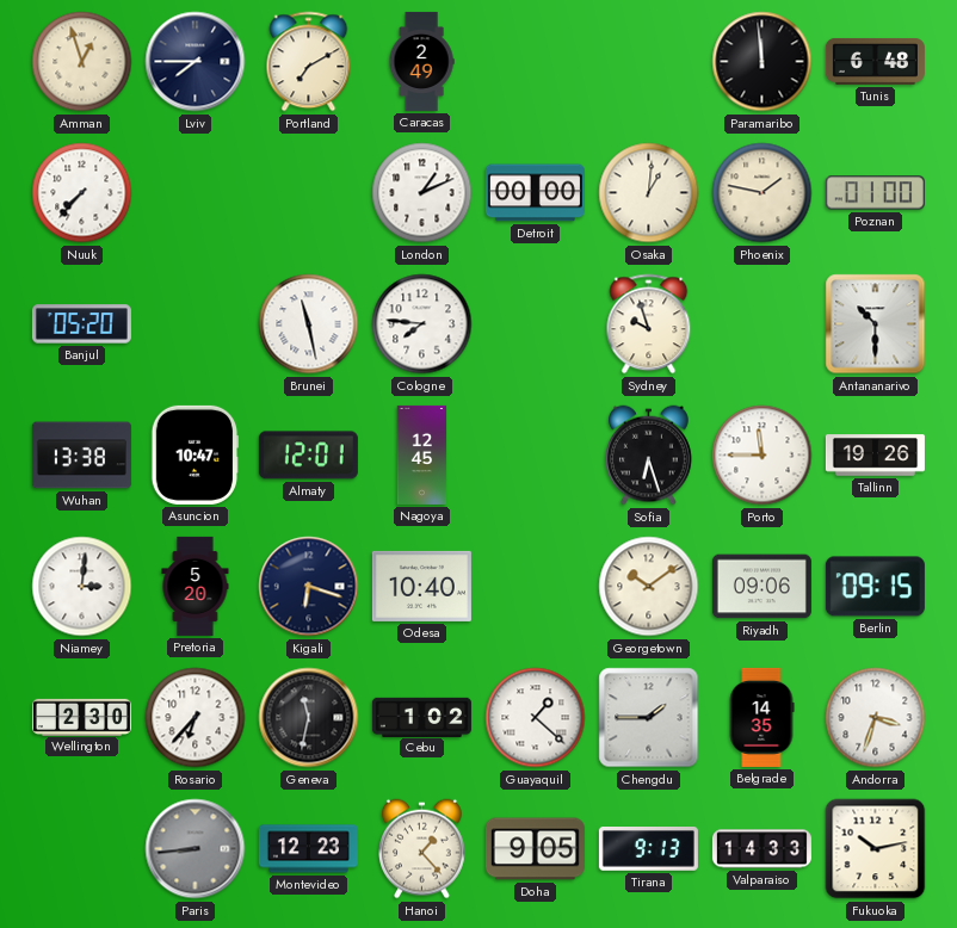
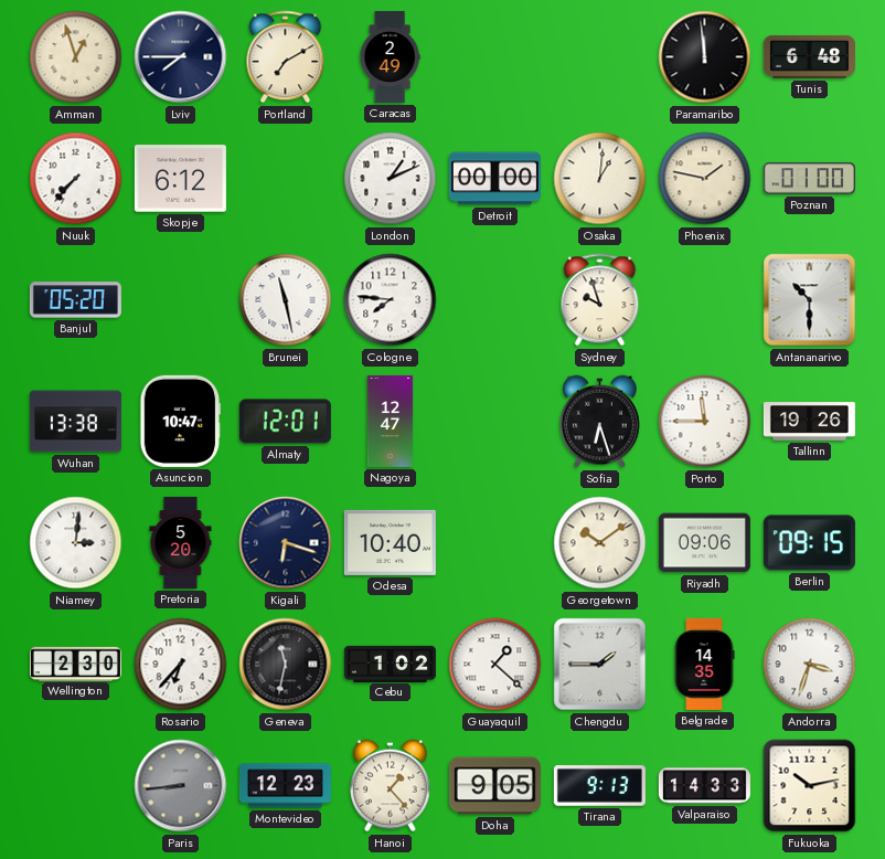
Skopje: none -> 6:12 (180, 179)
Nagoya: 12:45 -> 12:47 (391, 421)
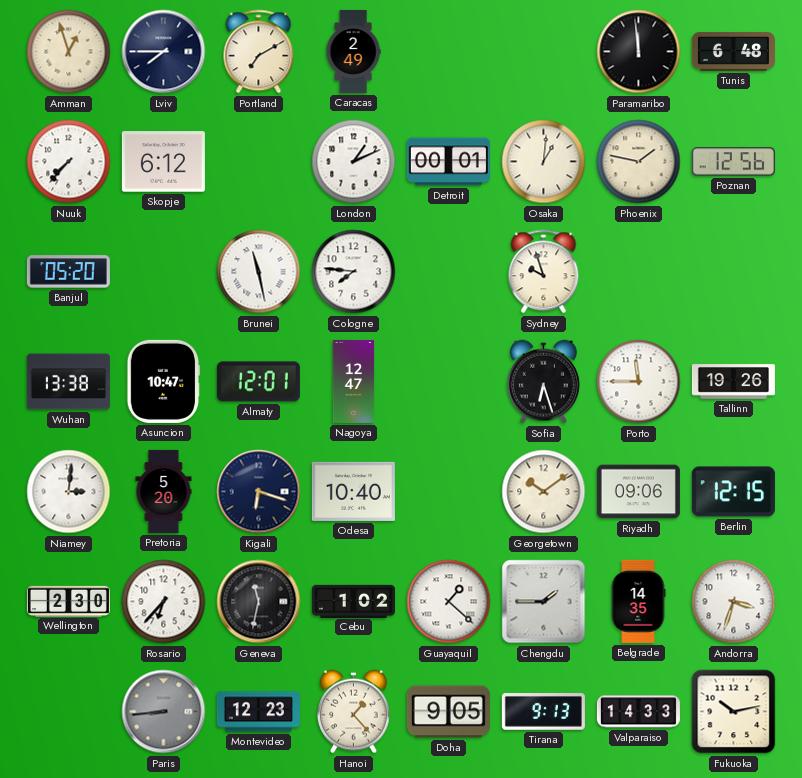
Detroit: 00:00 -> 00:01 (448, 162)
Poznan: 01:00 -> 12:56 (733, 162)
Antananarivo: 10:30 -> none (810, 300)
Berlin: 09:15 -> 12:15 (733, 492)
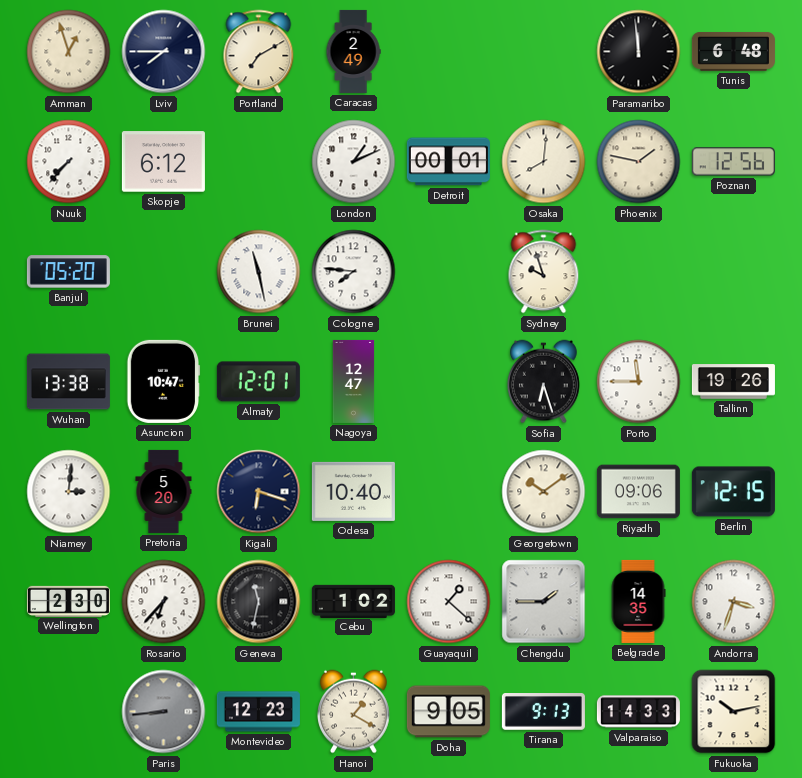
Osaka: 1:01 -> 8:01 (544, 162)
Hanoi: 1:23 -> 1:20 (354, 712)
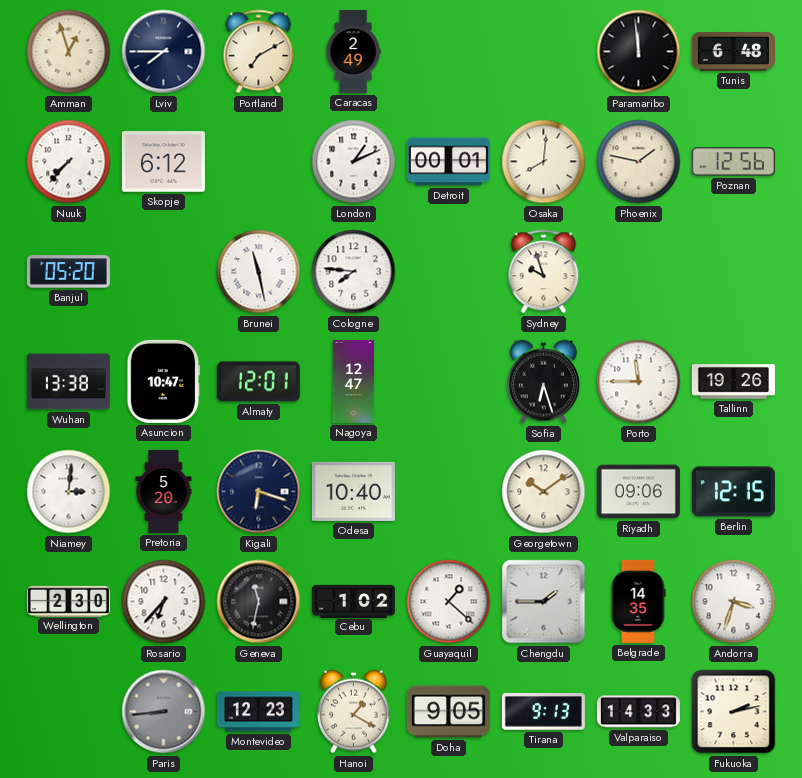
Fukuoka: 10:13 -> 2:13 (734, 712)
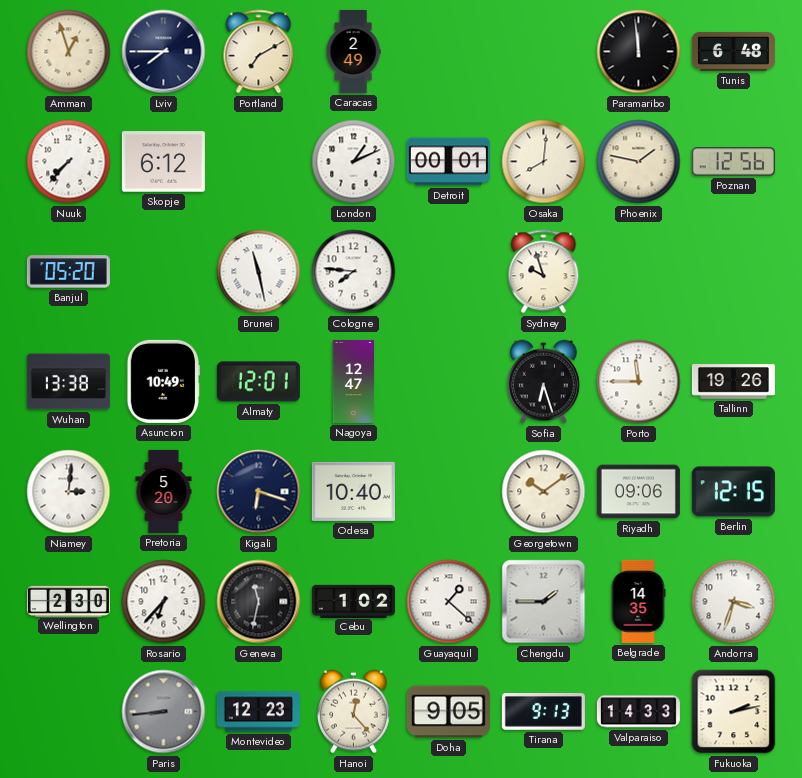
Asuncion: 10:47 -> 10:49 (164, 381)
Hanoi: 1:20 -> 12:23 (354, 712)
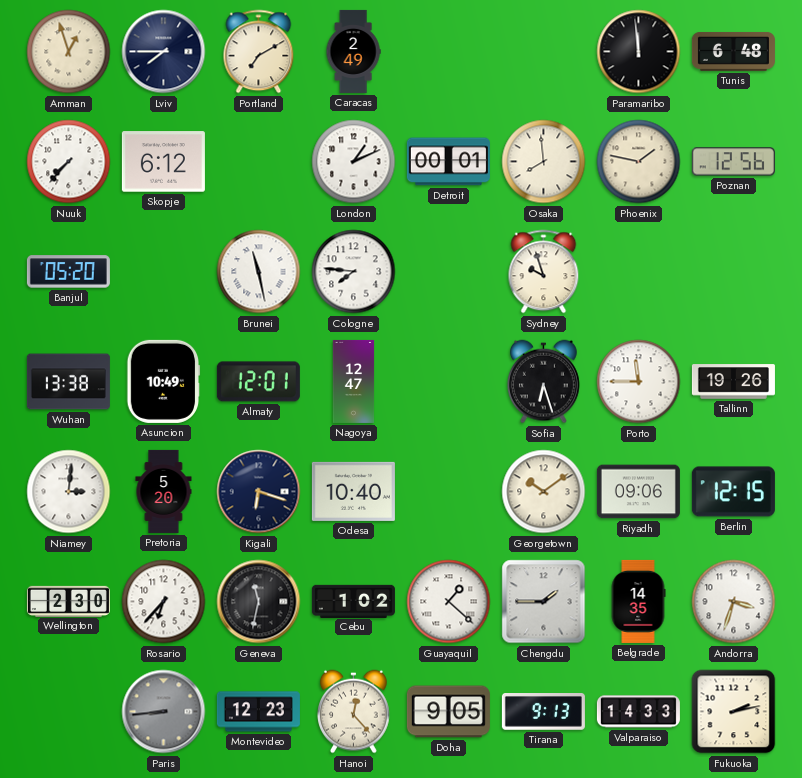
Osaka: 8:01 -> 7:59 (544, 162)
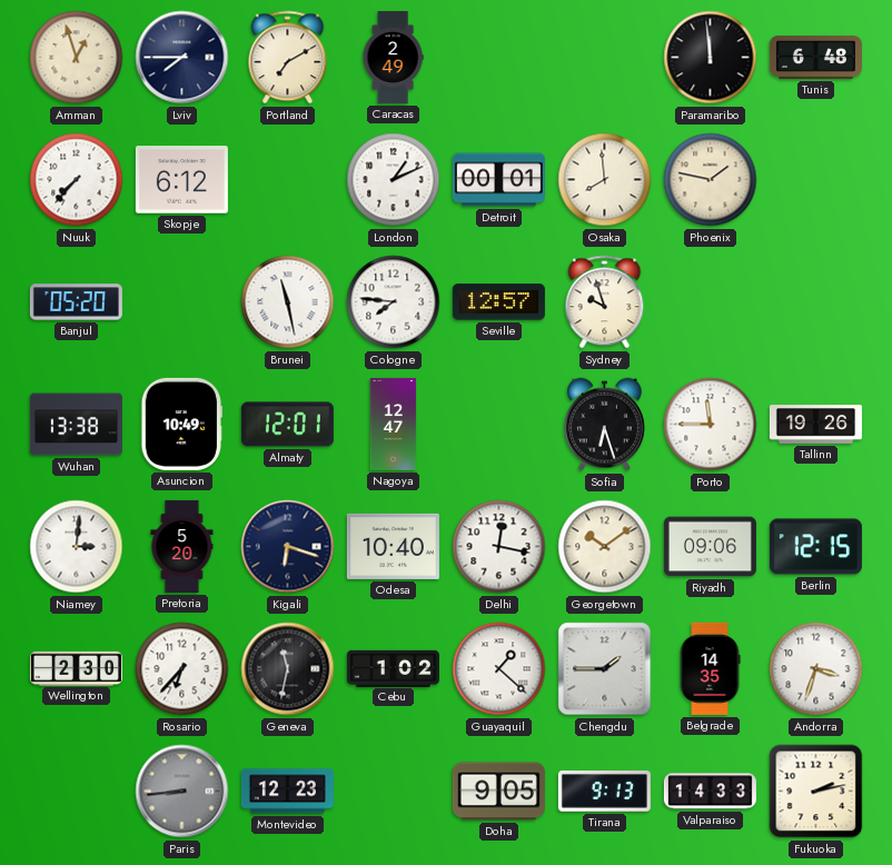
Poznan: 12:56 -> none (733, 162)
Seville: none -> 12:57 (498, 302)
Delhi: none -> 12:17 (499, 547)
Hanoi: 12:23 -> none (354, 712)
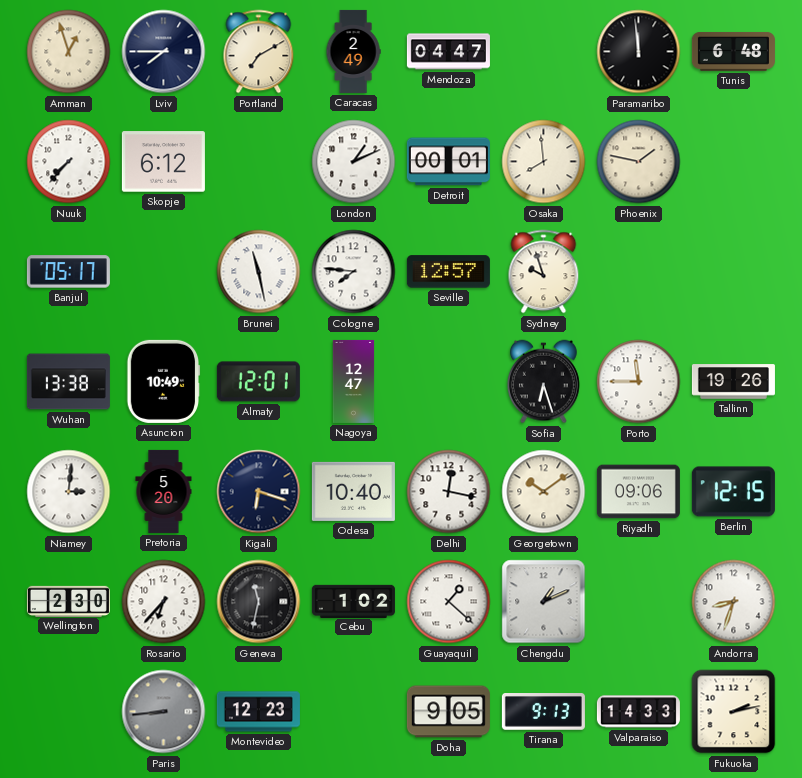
Mendoza: none -> 04:47 (448, 52)
Banjul: 05:20 -> 05:17 (68, 272)
Chengdu: 1:45 -> 1:11 (544, 602)
Belgrade: 14:35 -> none (710, 668)
Andorra: 3:33 -> 8:33 (734, 602)
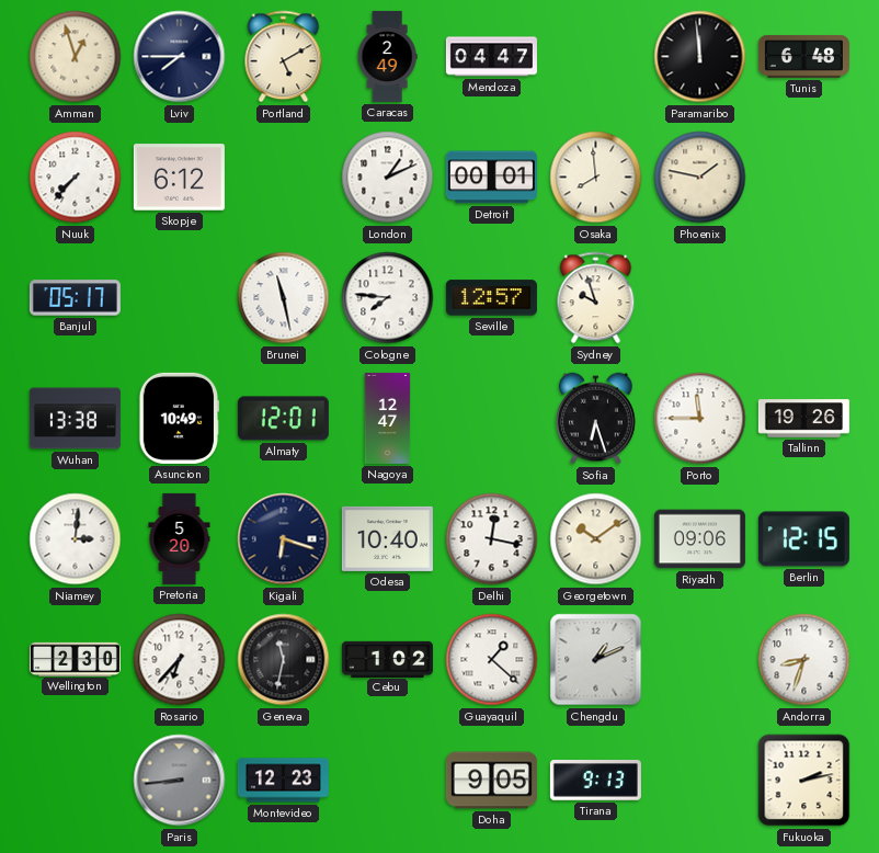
Portland: 7:10 -> 5:10 (284, 57)
Valparaiso: 14:33 -> none (638, 712)
